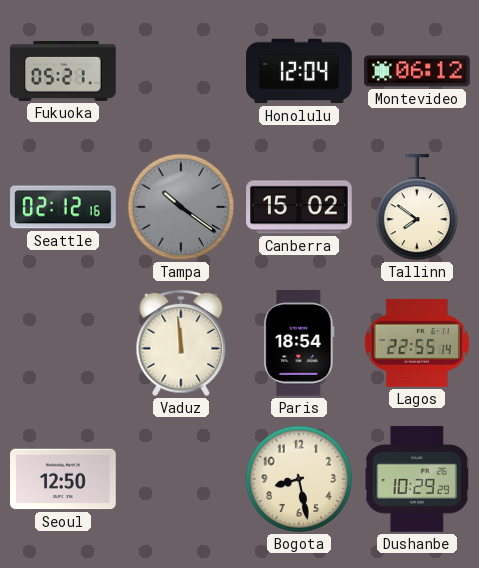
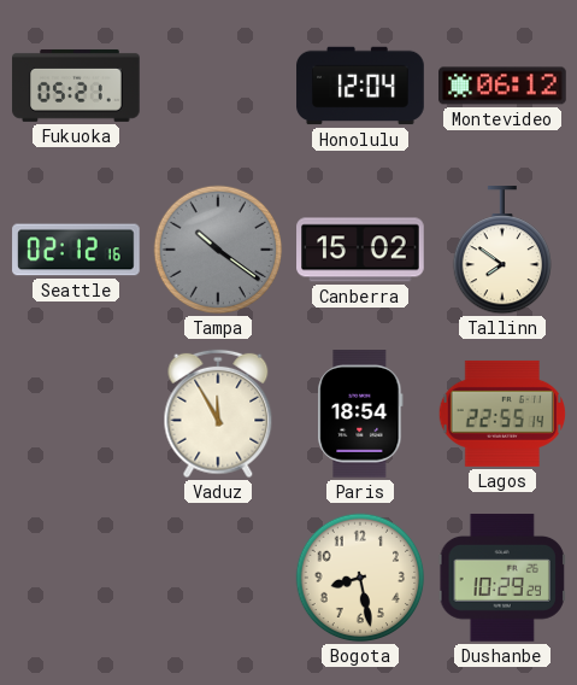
Vaduz: 11:59 -> 11:55 (218, 414)
Seoul: 12:50 -> none (63, 479)
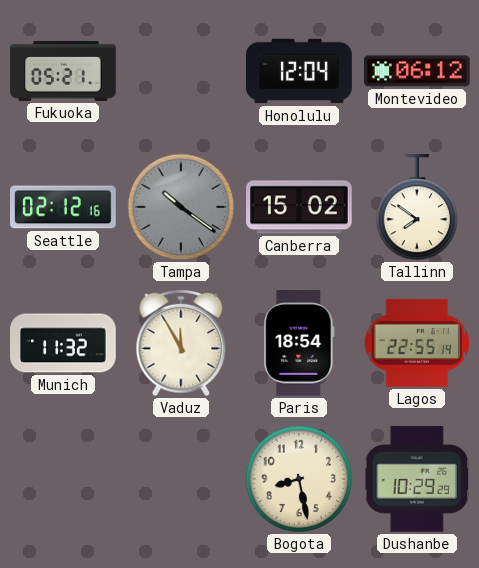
Munich: none -> 11:32 (63, 343)
